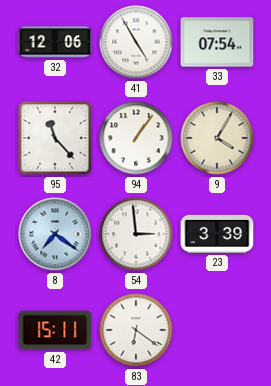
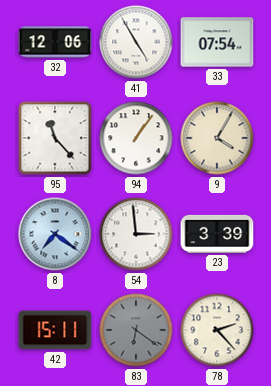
83 dial: white -> grey (136, 330)
78: none -> 2:23 (217, 330)
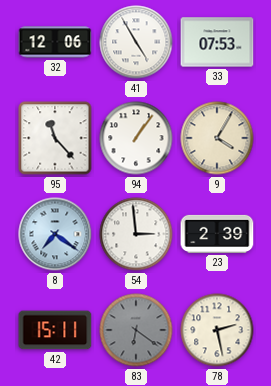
33: 07:54 -> 07:53 (217, 42)
23: 3:39 -> 2:39 (217, 234)
78: 2:23 -> 2:28 (217, 330)
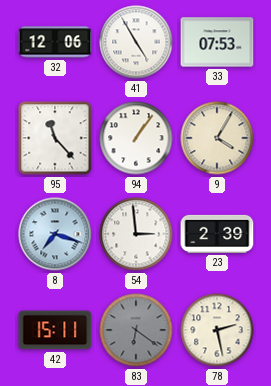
8: 7:21 -> 7:18 (55, 234)
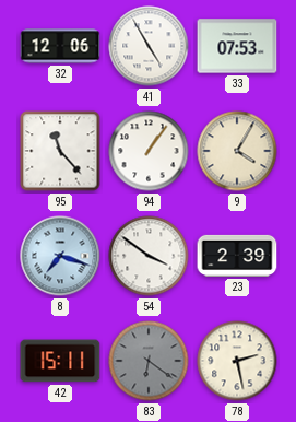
54: 2:59 -> 3:51 (149, 256)
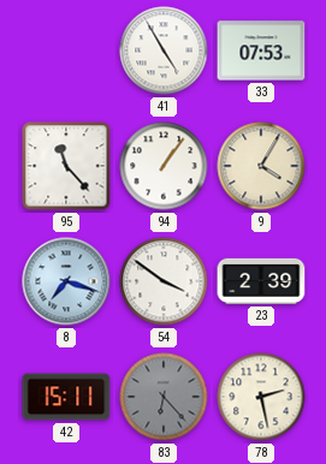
32: 12:06 -> none (60, 46)
83: 6:21 -> 6:23 (164, 397)
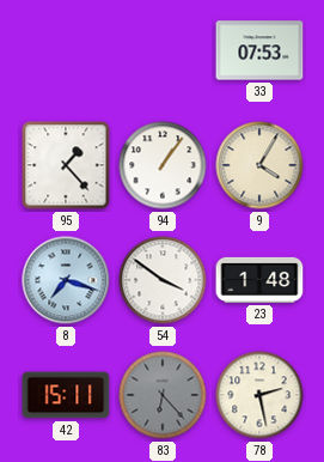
41: 4:55 -> none (164, 50)
95: 11:23 -> 1:23 (66, 165)
23: 2:39 -> 1:48 (259, 280)
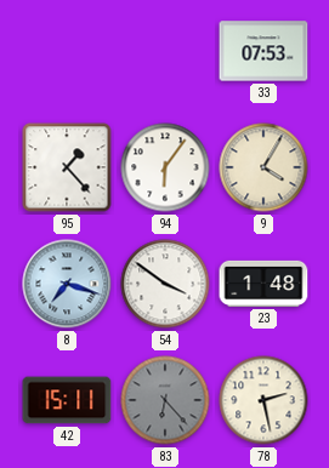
94: 1:06 -> 6:06 (165, 167)
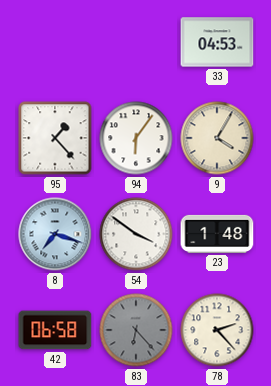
33: 07:53 -> 04:53 (217, 42)
42: 15:11 -> 06:58 (55, 330)
78: 2:28 -> 2:23 (217, 330)
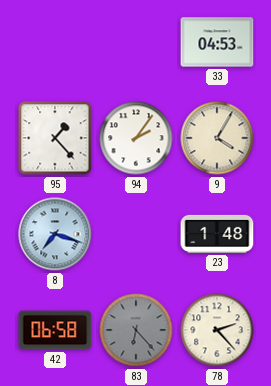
94: 6:06 -> 2:06 (136, 138)
54: 3:51 -> none (136, 234)
